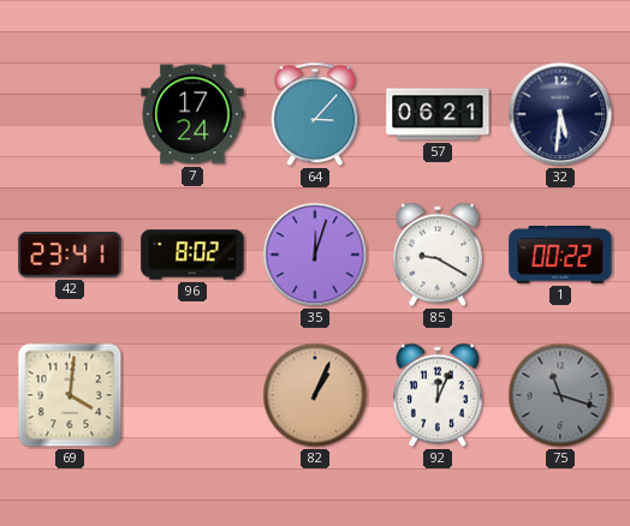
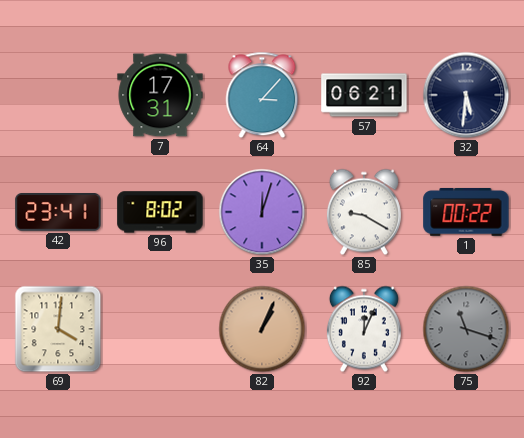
7: 17:24 -> 17:31 (160, 95)
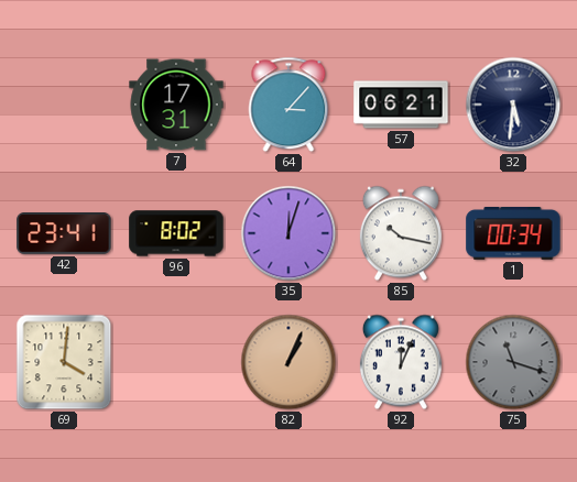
85: 9:20 -> 10:17 (401, 233)
1: 00:22 -> 00:34 (513, 233)
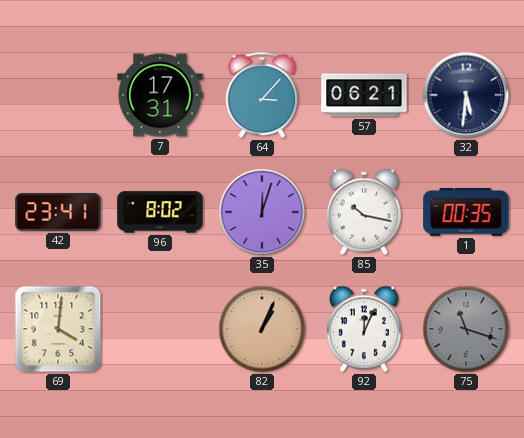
1: 00:34 -> 00:35 (466, 212)
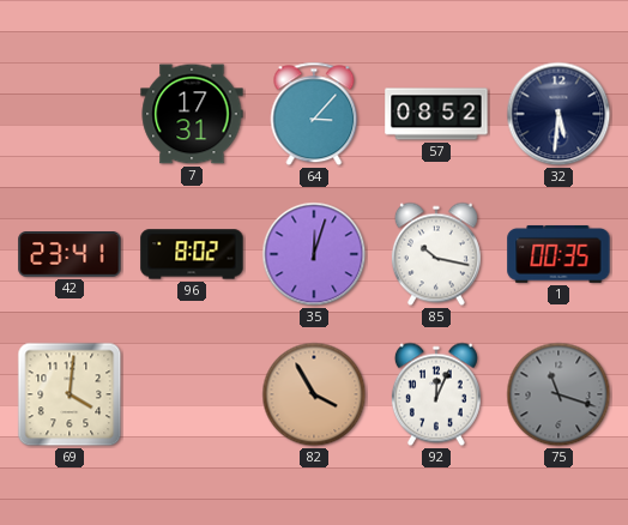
57: 06:21 -> 08:52 (436, 114)
82: 1:04 -> 3:55 (314, 394)
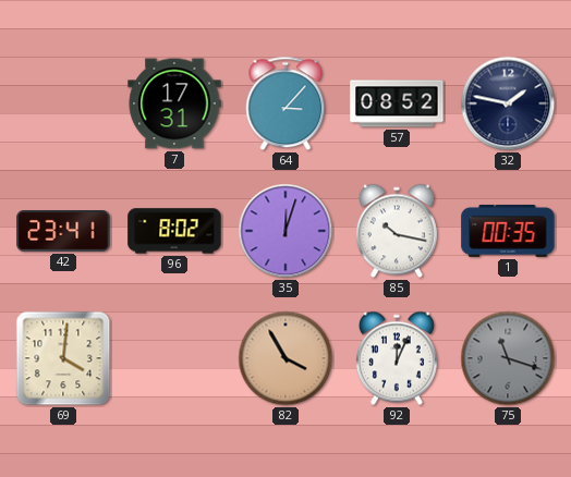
32: 5:31 -> 1:47 (508, 103)
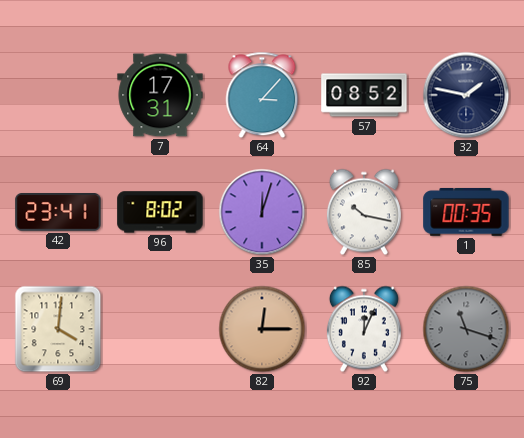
82: 3:55 -> 12:15 (262, 329)
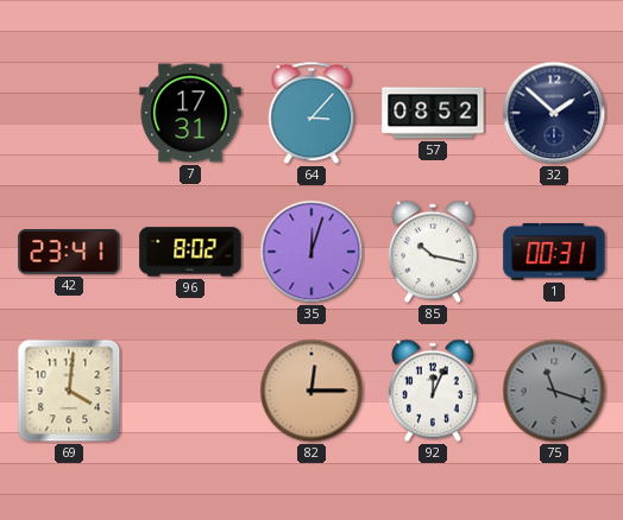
32: 1:47 -> 1:52 (554, 113)
1: 00:35 -> 00:31 (554, 252)
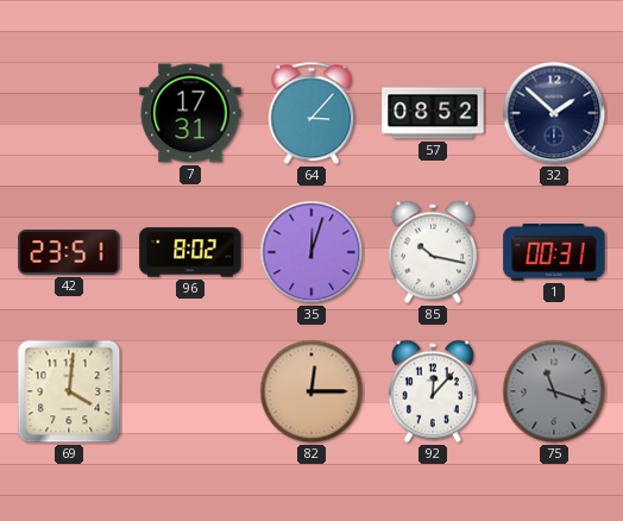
42: 23:41 -> 23:51 (69, 252)
92: 12:04 -> 12:07 (433, 391)
